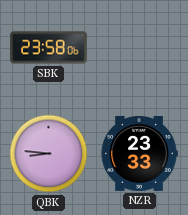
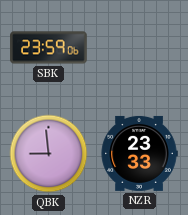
SBK: 23:58 -> 23:59 (49, 48)
QBK: 8:46 -> 8:59 (49, 154)
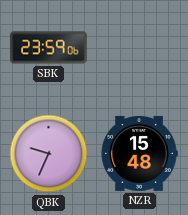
QBK: 8:59 -> 9:34 (49, 154)
NZR: 23:33 -> 15:48 (139, 153)
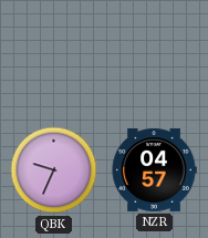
SBK: 23:59 -> none (49, 48)
NZR: 15:48 -> 04:57 (154, 169)
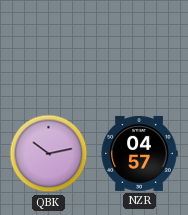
QBK: 9:34 -> 10:13 (49, 154)
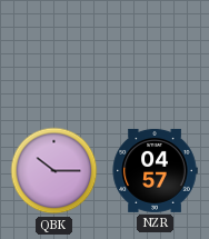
QBK: 10:13 -> 10:15 (54, 171)
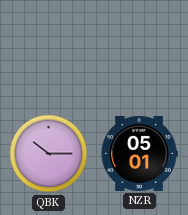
NZR: 04:57 -> 05:01 (139, 153)
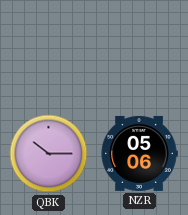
NZR: 05:01 -> 05:06 (139, 153)
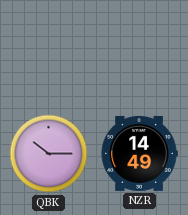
NZR: 05:06 -> 14:49 (139, 153)
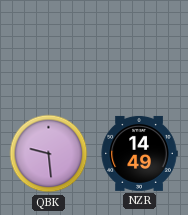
QBK: 10:15 -> 9:29 (49, 154)
